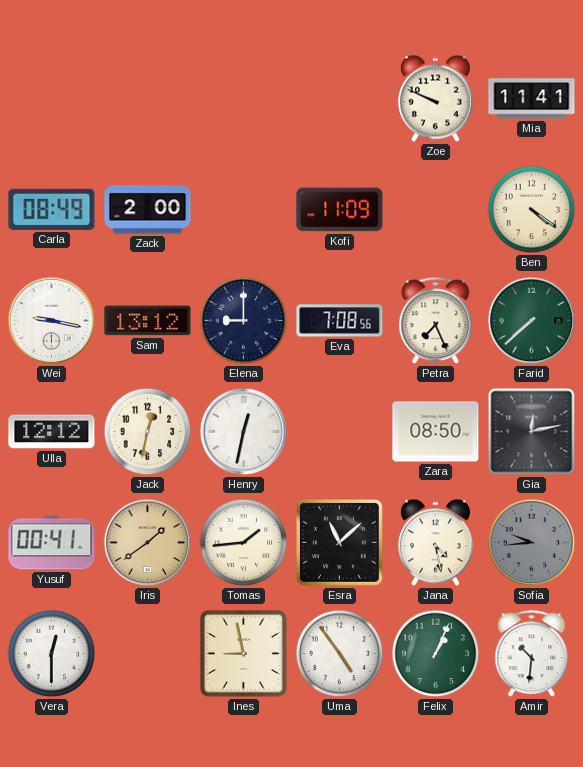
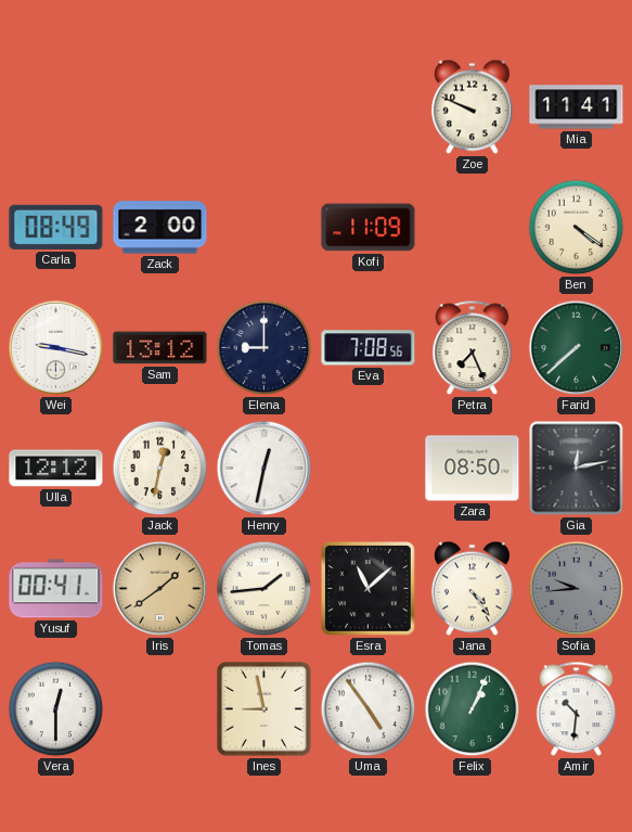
Jana: 4:28 -> 4:24 (473, 589)
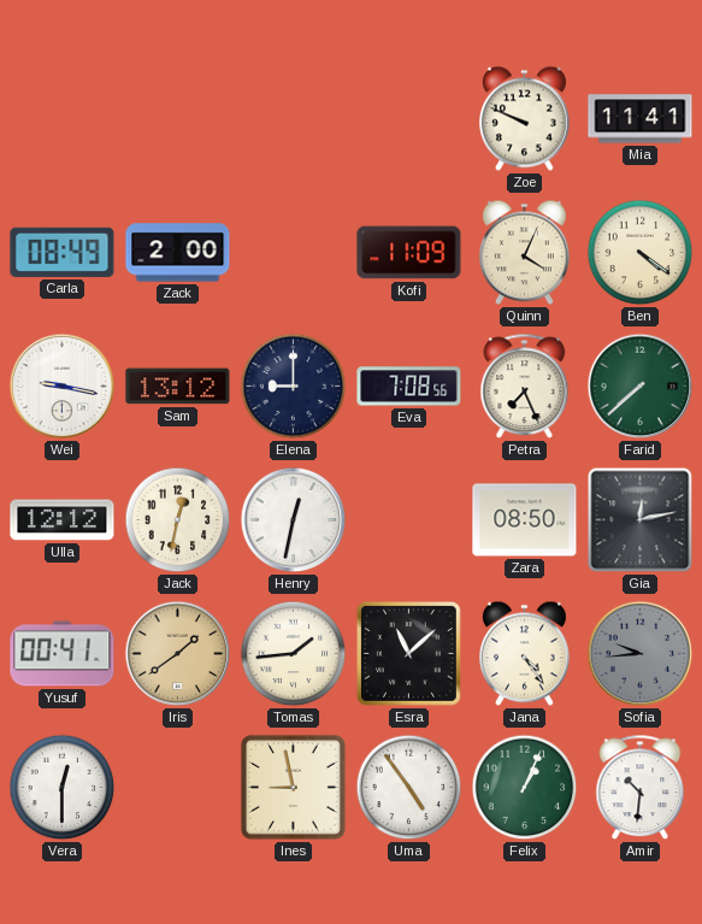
Quinn: none -> 4:04 (525, 253)
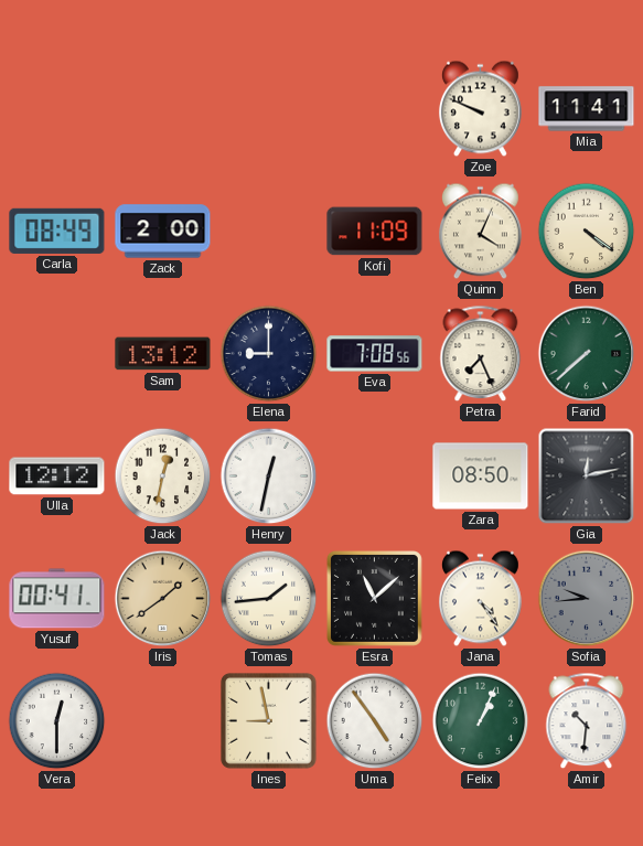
Wei: 9:17 -> none (63, 387)
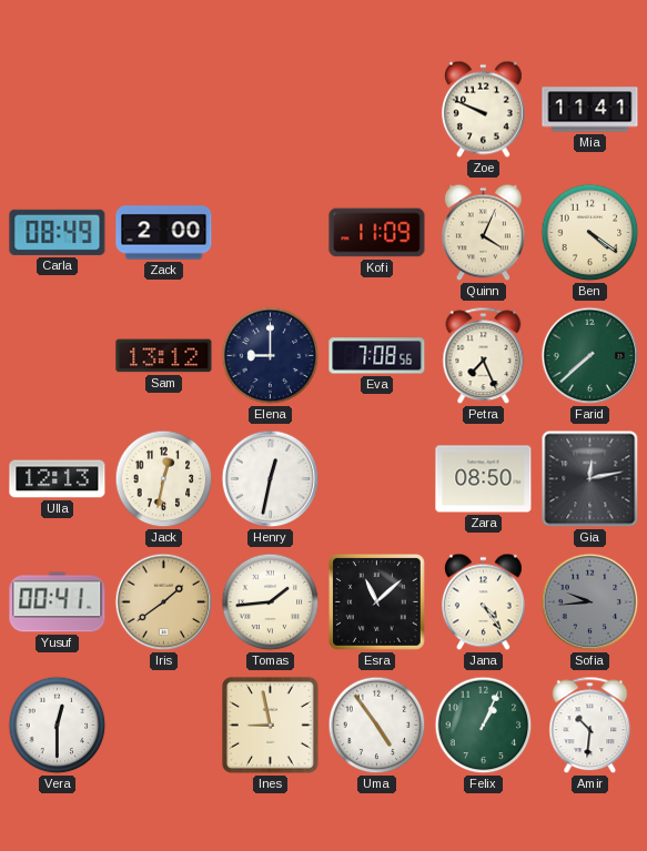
Ulla: 12:12 -> 12:13 (58, 479)
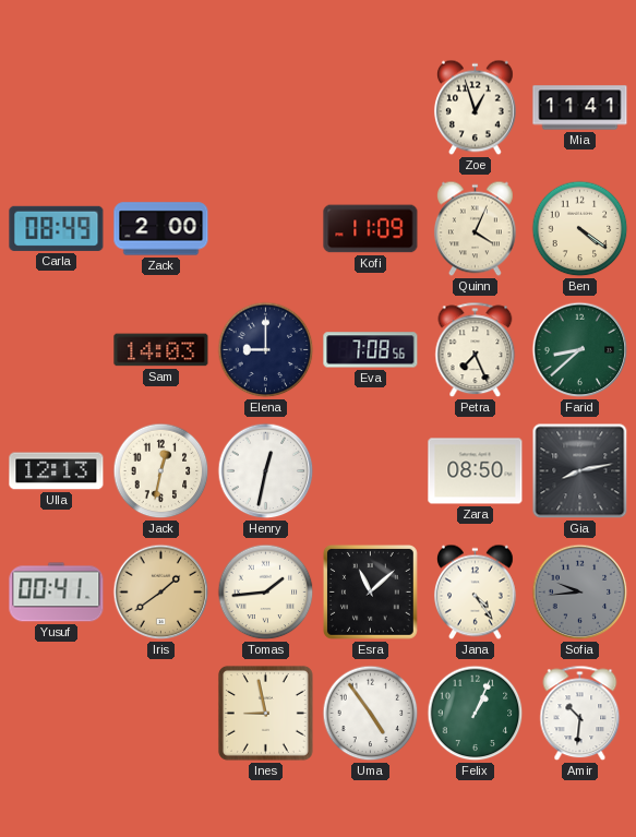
Zoe: 9:49 -> 12:57 (476, 108)
Sam: 13:12 -> 14:03 (161, 350)
Farid: 7:38 -> 8:38 (580, 350)
Gia: 12:13 -> 8:13 (580, 471)
Vera: 12:30 -> none (58, 726)
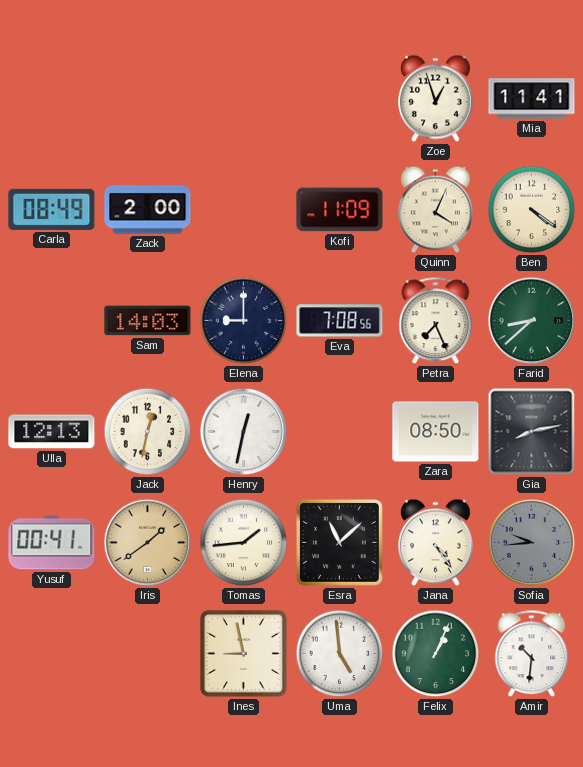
Uma: 4:54 -> 4:59 (340, 654)
